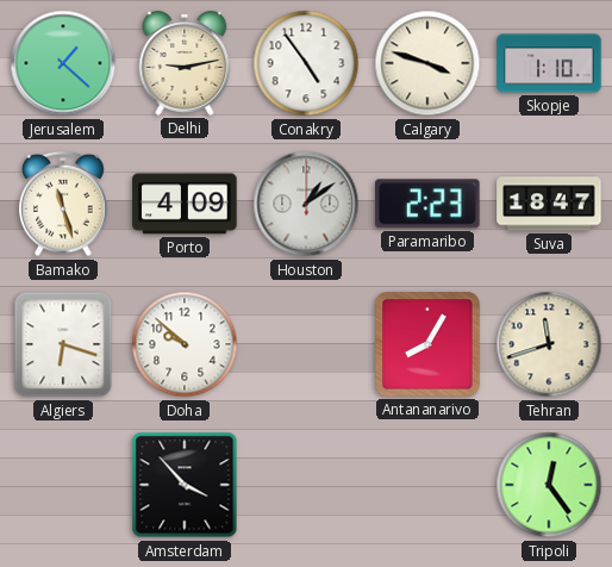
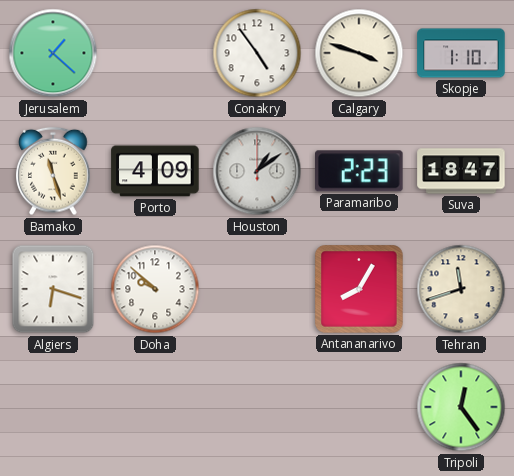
Delhi: 9:13 -> none (185, 63)
Amsterdam: 3:53 -> none (185, 485)
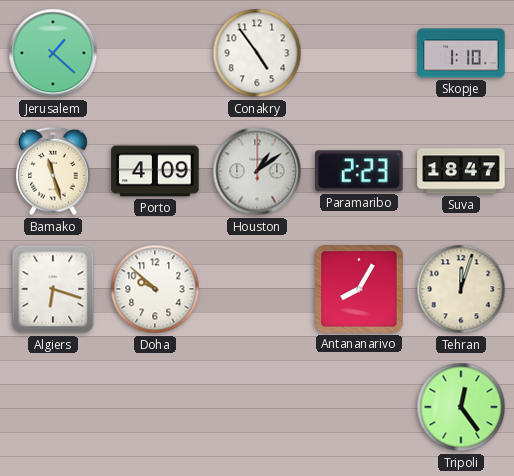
Calgary: 3:48 -> none (359, 53)
Tehran: 11:42 -> 12:03 (461, 289)
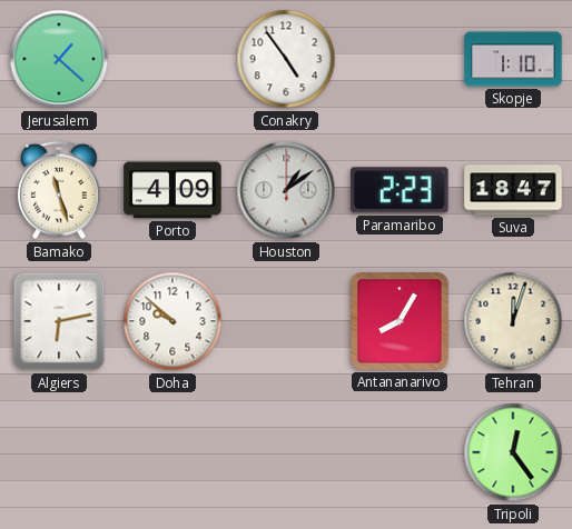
Algiers: 6:18 -> 6:13 (59, 321)
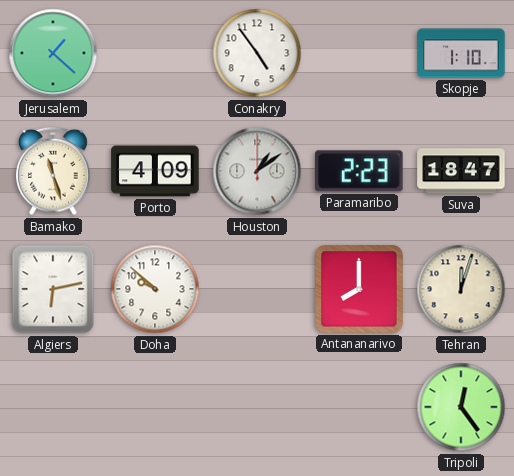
Antananarivo: 8:05 -> 8:00 (359, 289)
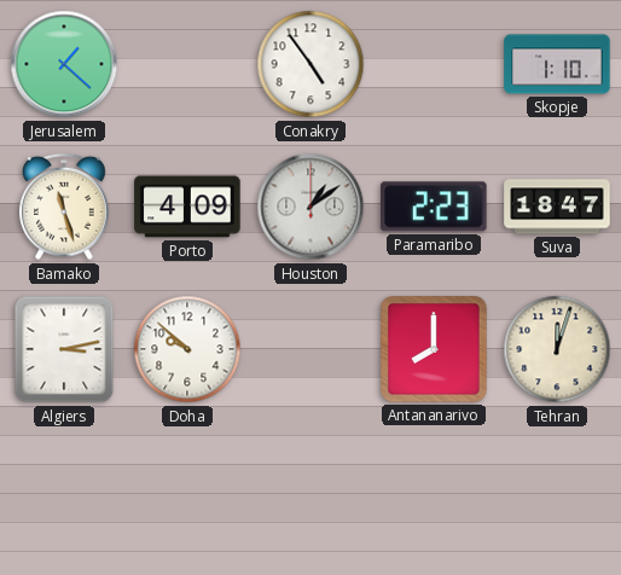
Algiers: 6:13 -> 3:13 (64, 349)
Tripoli: 12:24 -> none (461, 407)
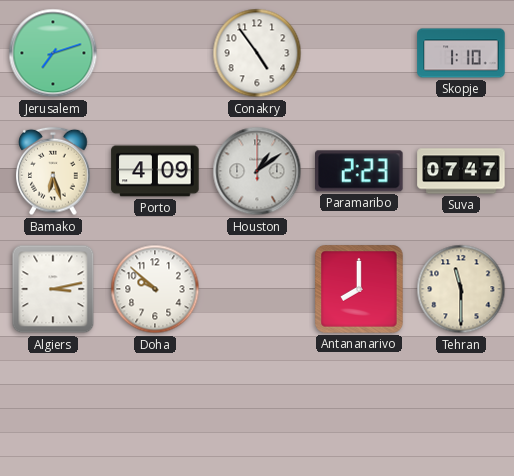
Jerusalem: 1:22 -> 7:12 (53, 53)
Bamako: 11:27 -> 6:27 (53, 171)
Suva: 18:47 -> 07:47 (461, 171)
Tehran: 12:03 -> 11:30 (461, 289)
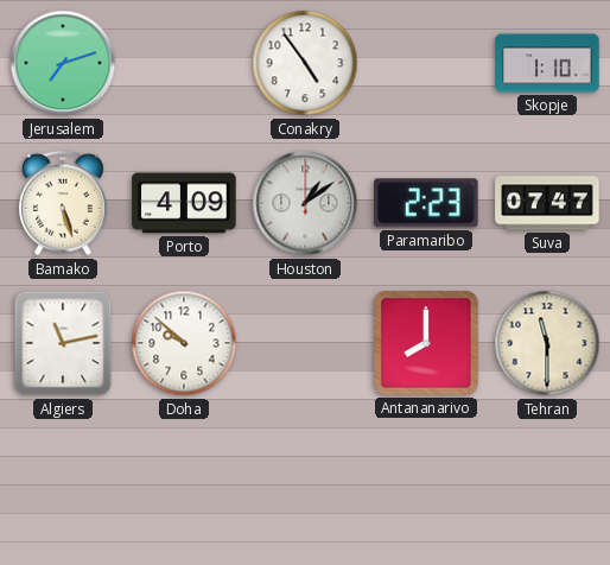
Bamako: 6:27 -> 5:27 (63, 203)
Algiers: 3:13 -> 11:13 (63, 343)
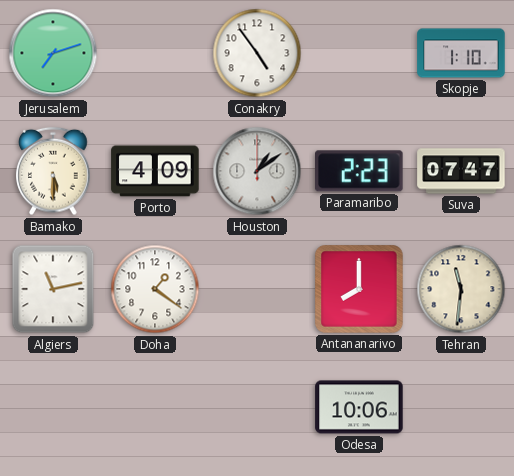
Bamako: 5:27 -> 5:30 (53, 171)
Doha: 9:52 -> 1:21 (155, 289)
Tehran: 11:30 -> 11:31 (461, 289)
Odesa: none -> 10:06 (359, 407)
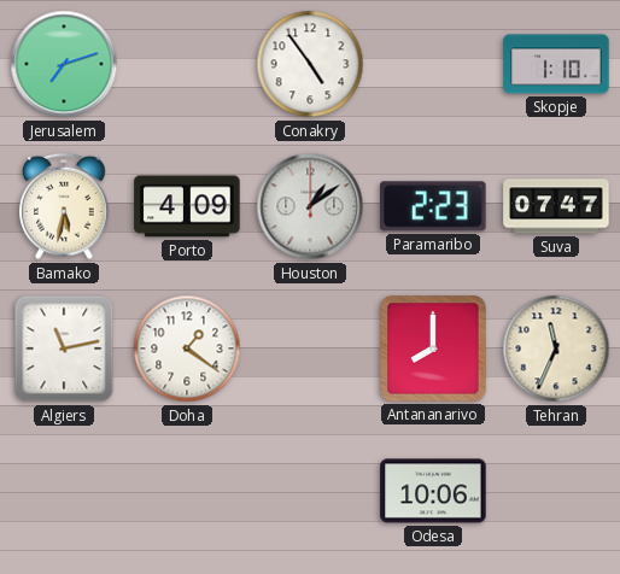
Bamako: 5:30 -> 5:32 (64, 206)
Tehran: 11:31 -> 11:34 (556, 348)
